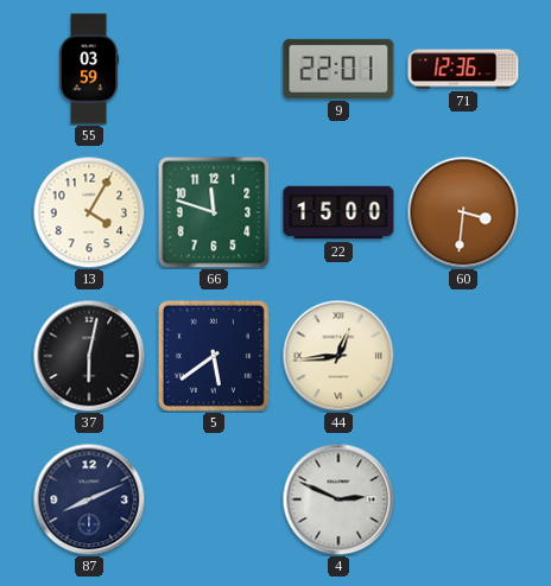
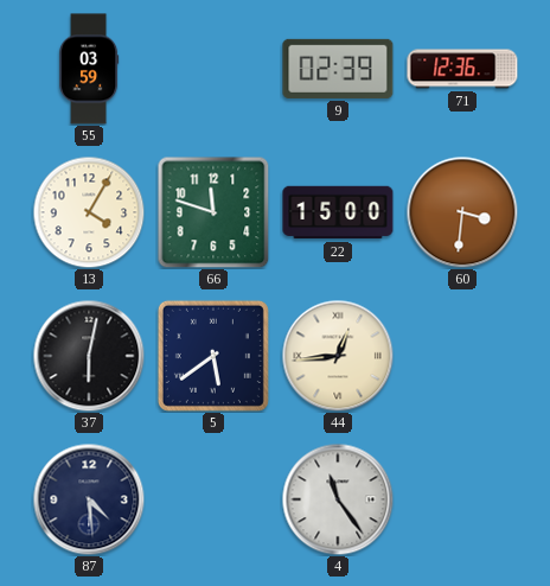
9: 22:01 -> 02:39 (338, 69)
87: 8:11 -> 4:29 (89, 499)
4: 2:49 -> 11:24 (338, 499)
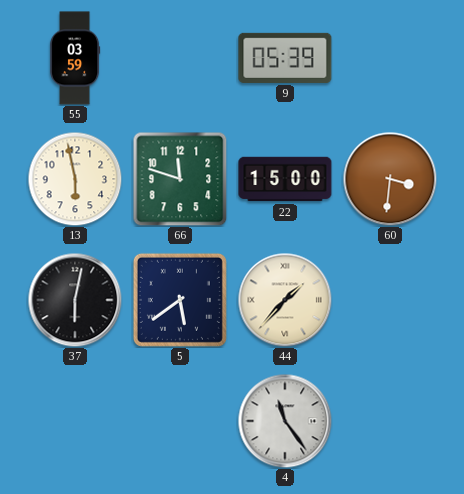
9: 02:39 -> 05:39 (285, 58)
71: 12:36 -> none (462, 69)
13: 4:05 -> 5:58 (75, 179)
44: 12:44 -> 1:37 (285, 300)
87: 4:29 -> none (89, 499)
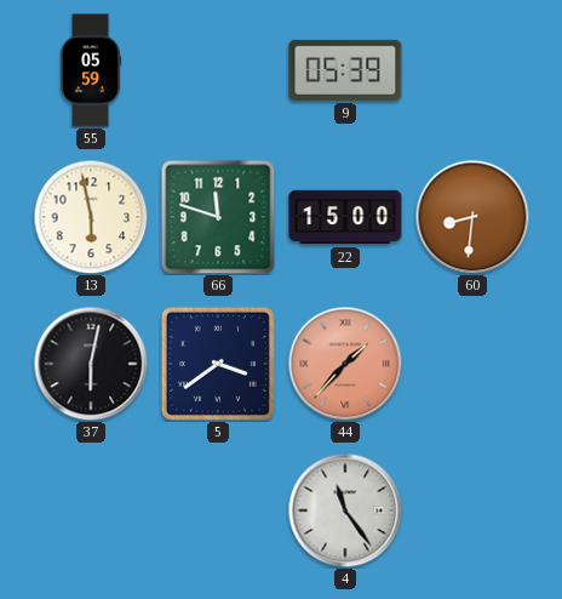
55: 03:59 -> 05:59 (92, 70)
60: 3:31 -> 8:31 (472, 217)
5: 5:39 -> 3:39 (218, 364)
44 dial: cream -> salmon (345, 364)
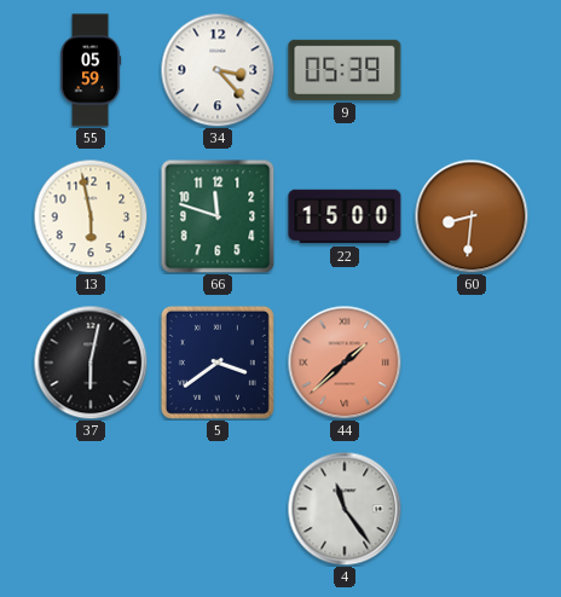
34: none -> 3:23 (218, 70)
44: 1:37 -> 1:38 (345, 363)
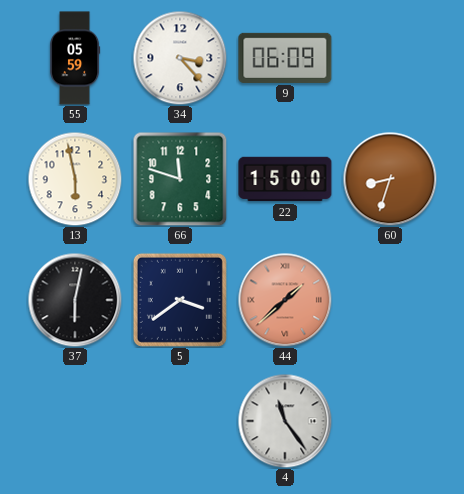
9: 05:39 -> 06:09 (285, 58)
60: 8:31 -> 8:33 (390, 179)
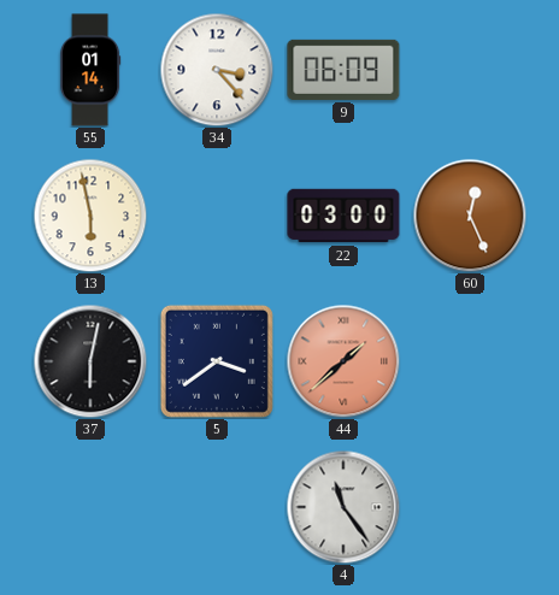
55: 05:59 -> 01:14 (92, 70)
66: 11:48 -> none (180, 179)
22: 15:00 -> 03:00 (343, 216)
60: 8:33 -> 12:26 (470, 216)
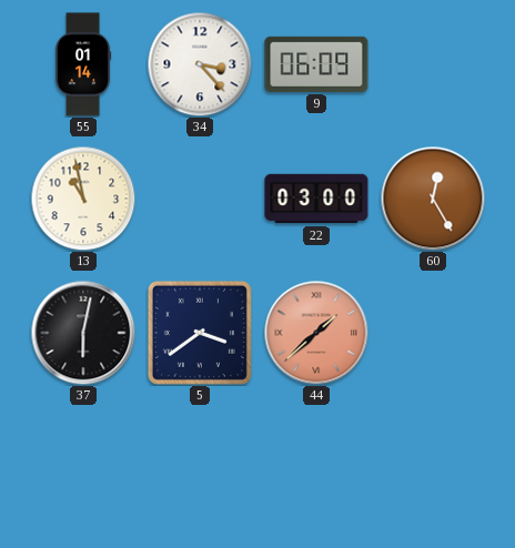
13: 5:58 -> 10:58 (83, 199)
60: 12:26 -> 12:25 (433, 199)
4: 11:24 -> none (343, 507)
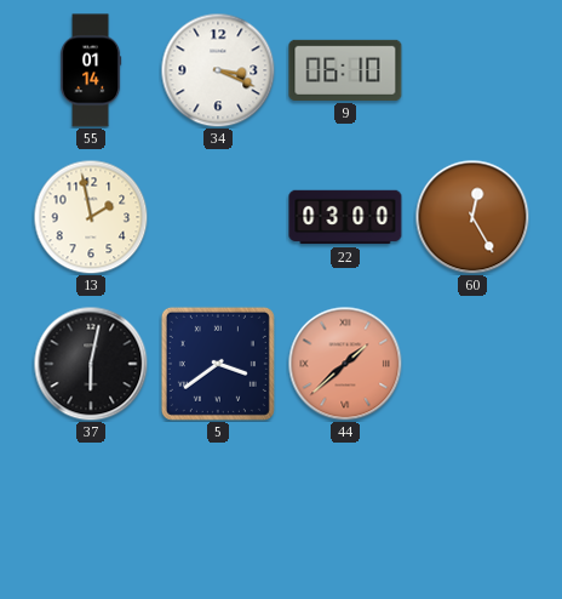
34: 3:23 -> 3:19 (218, 70)
9: 06:09 -> 06:10 (345, 70)
13: 10:58 -> 1:58 (91, 217)
